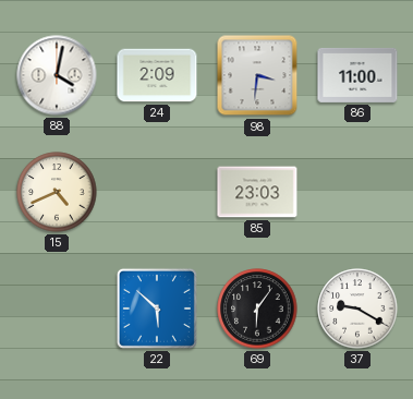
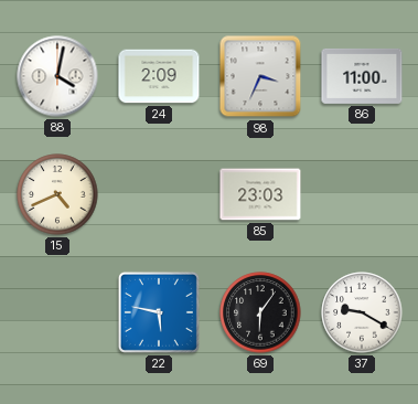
98: 3:31 -> 3:34 (260, 76)
22: 5:52 -> 5:47 (159, 312)
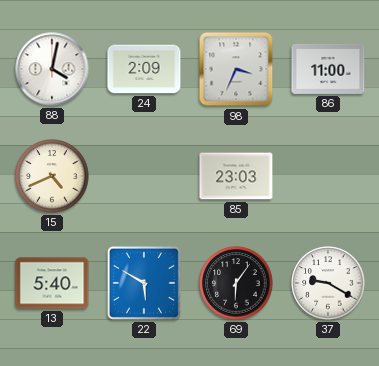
13: none -> 5:40 (52, 283)
22: 5:47 -> 5:50 (144, 283)
